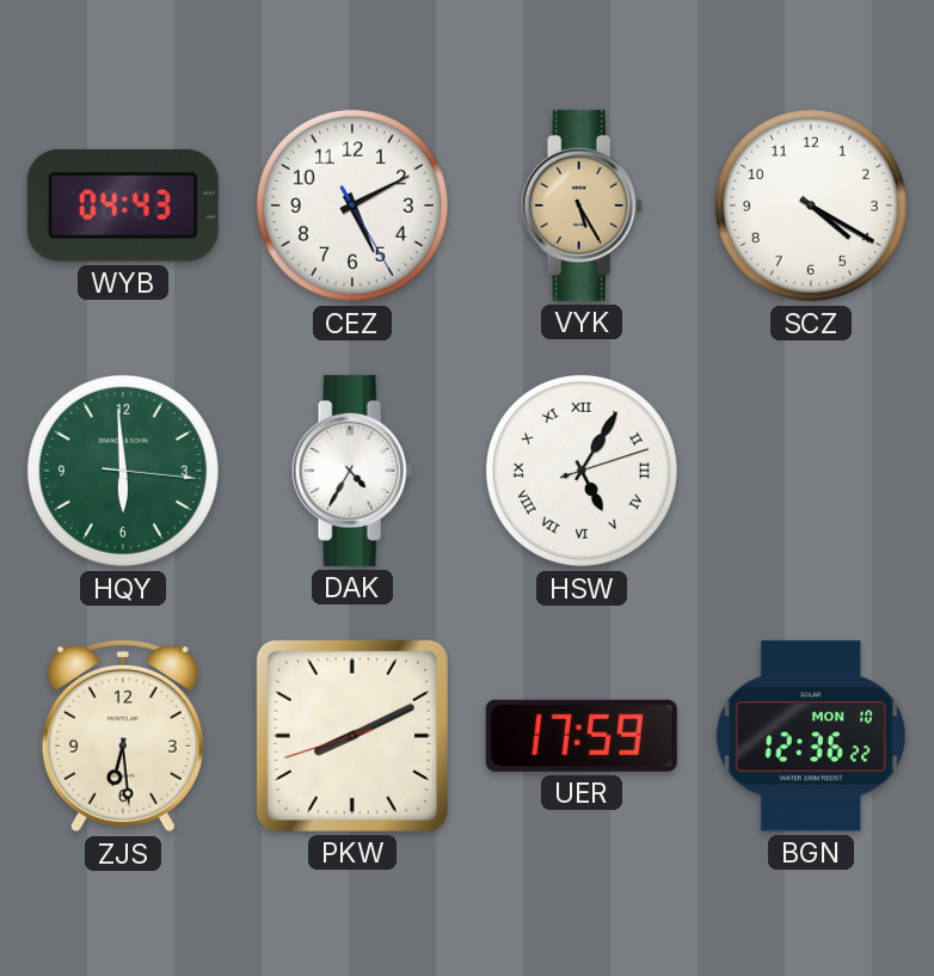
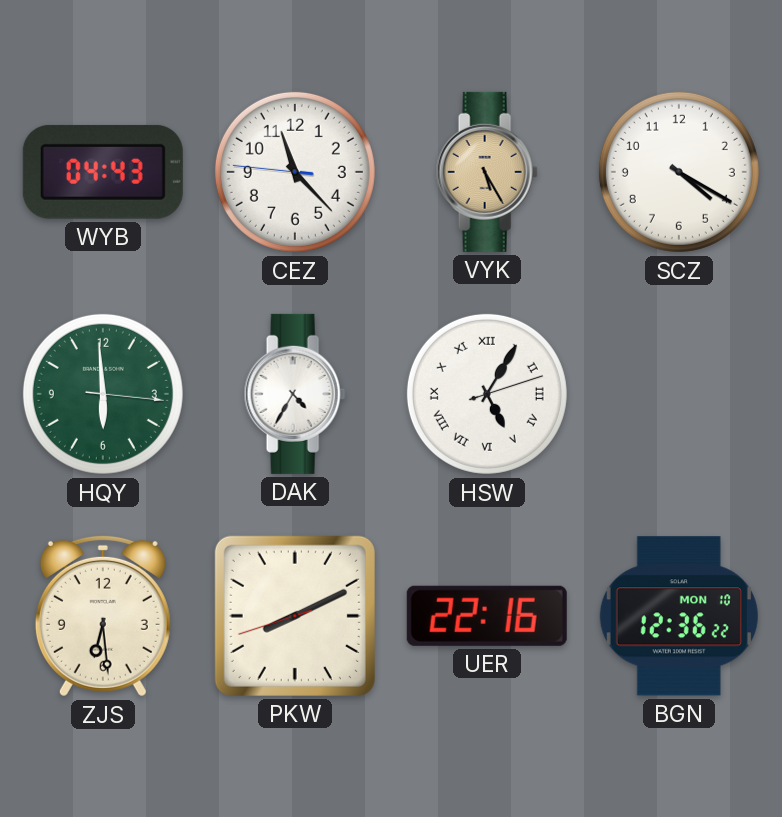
CEZ: 5:10 -> 11:22 (295, 172)
UER: 17:59 -> 22:16 (487, 616)
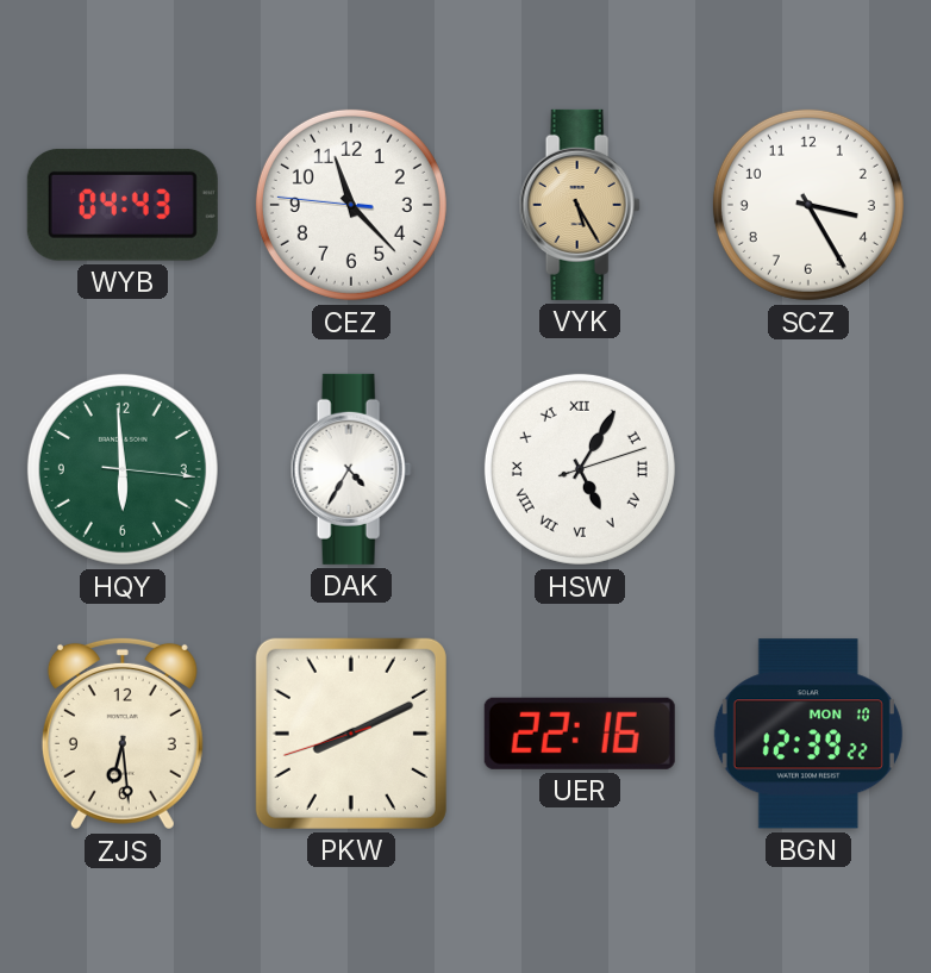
SCZ: 4:20 -> 3:25 (808, 205)
BGN: 12:36 -> 12:39 (808, 734)
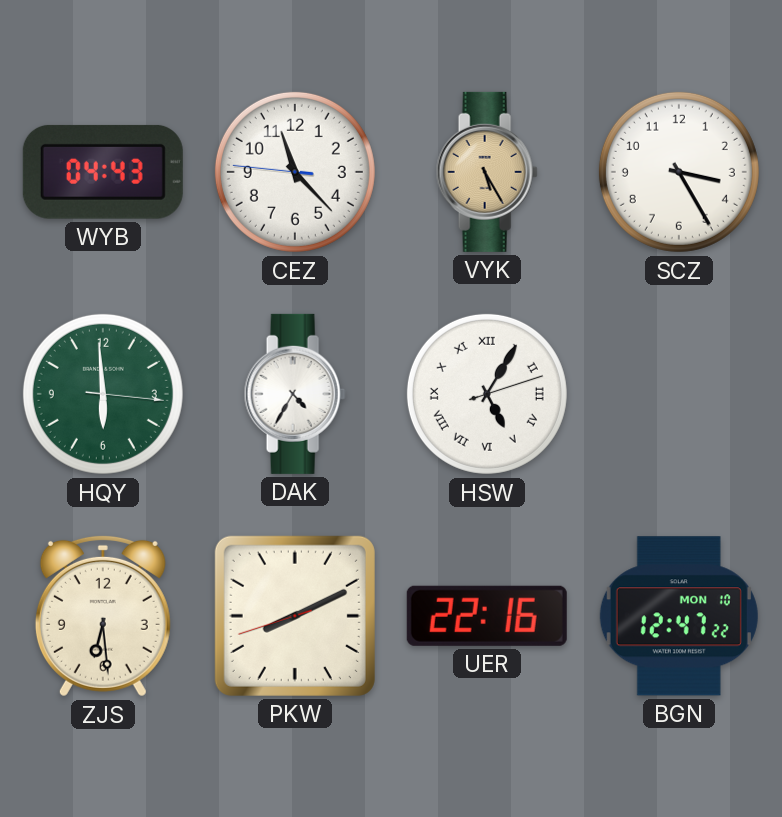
BGN: 12:39 -> 12:47 (679, 616)
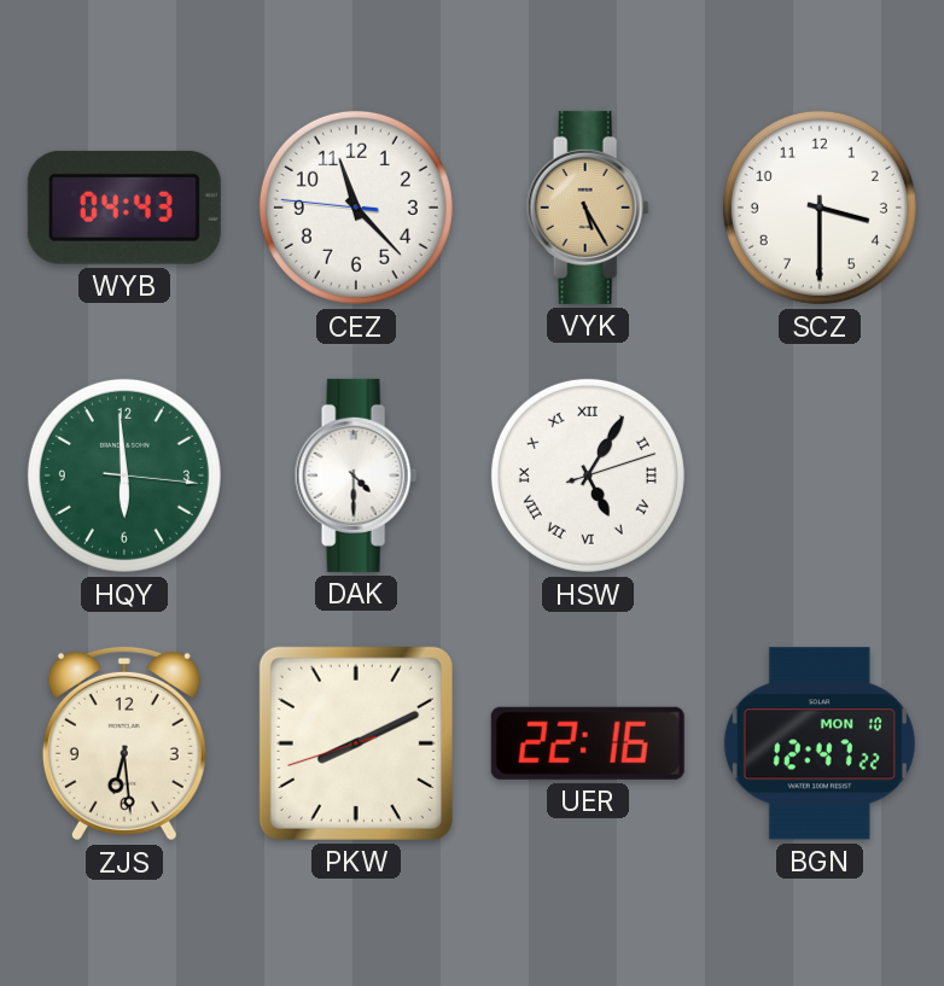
SCZ: 3:25 -> 3:30 (820, 208)
DAK: 4:35 -> 4:30 (356, 476)
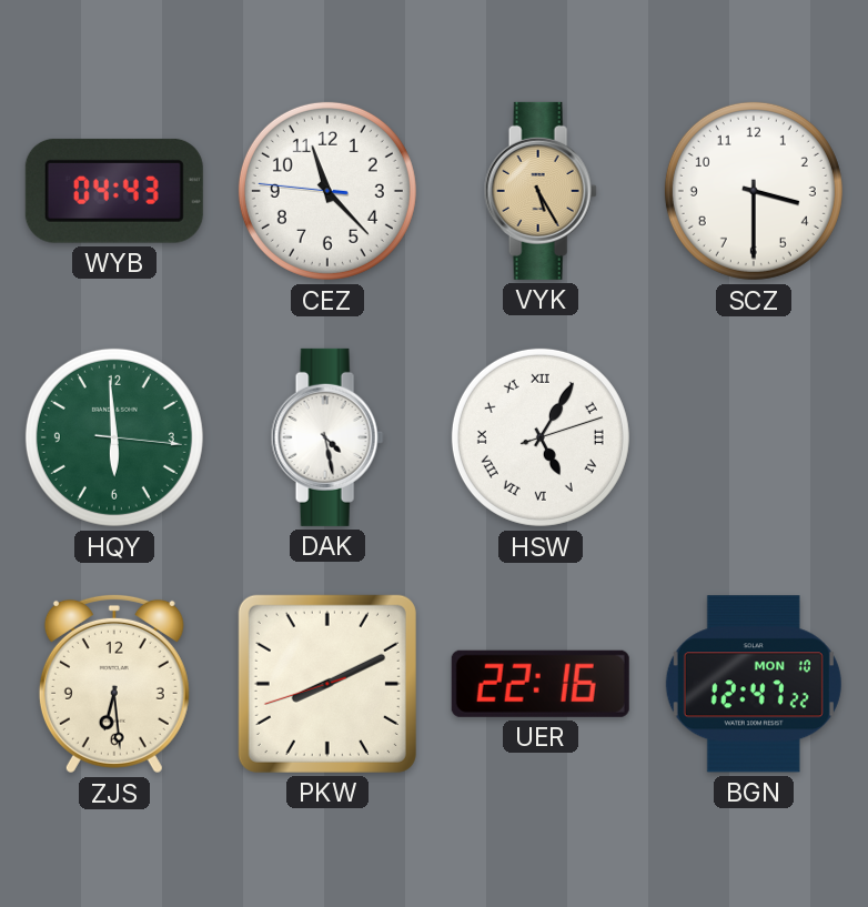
DAK: 4:30 -> 4:28 (327, 437)
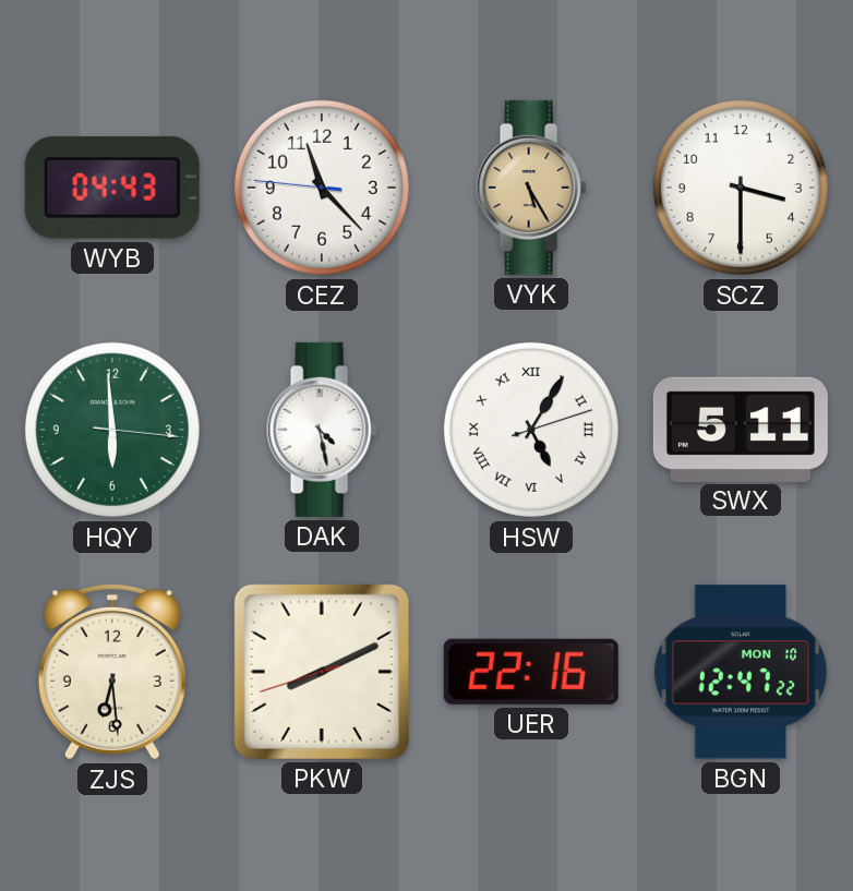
SWX: none -> 5:11 (741, 429)
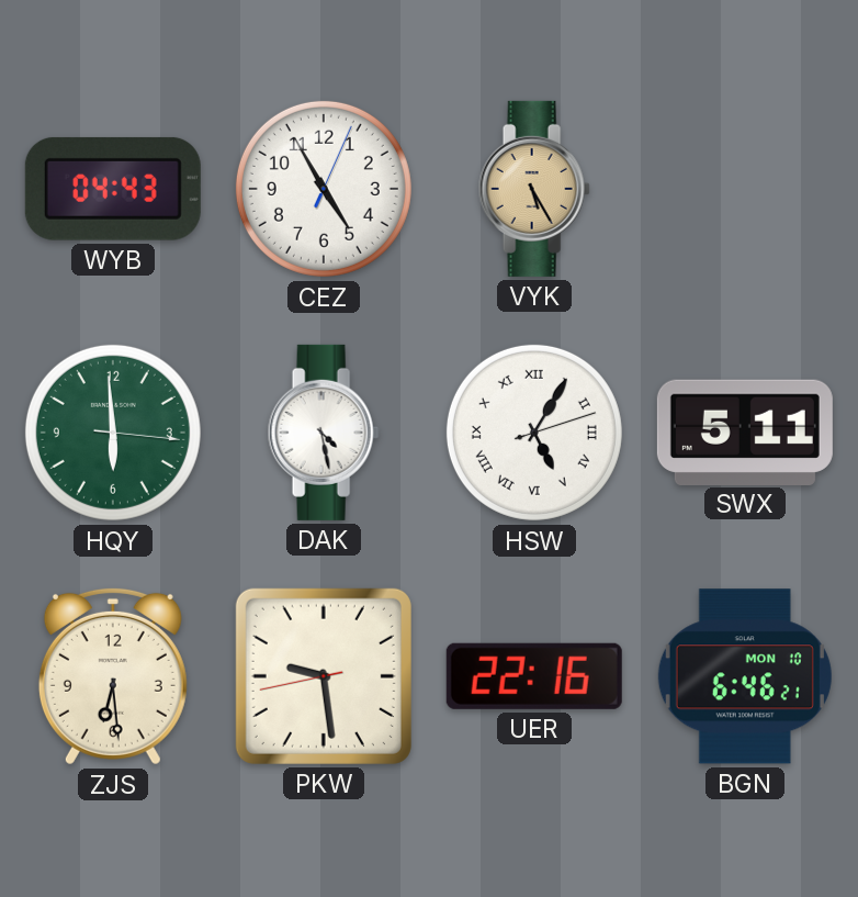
CEZ: 11:22 -> 4:55 (324, 189)
SCZ: 3:30 -> none (741, 188)
PKW: 8:10 -> 9:28 (324, 676)
BGN: 12:47 -> 6:46 (745, 676)
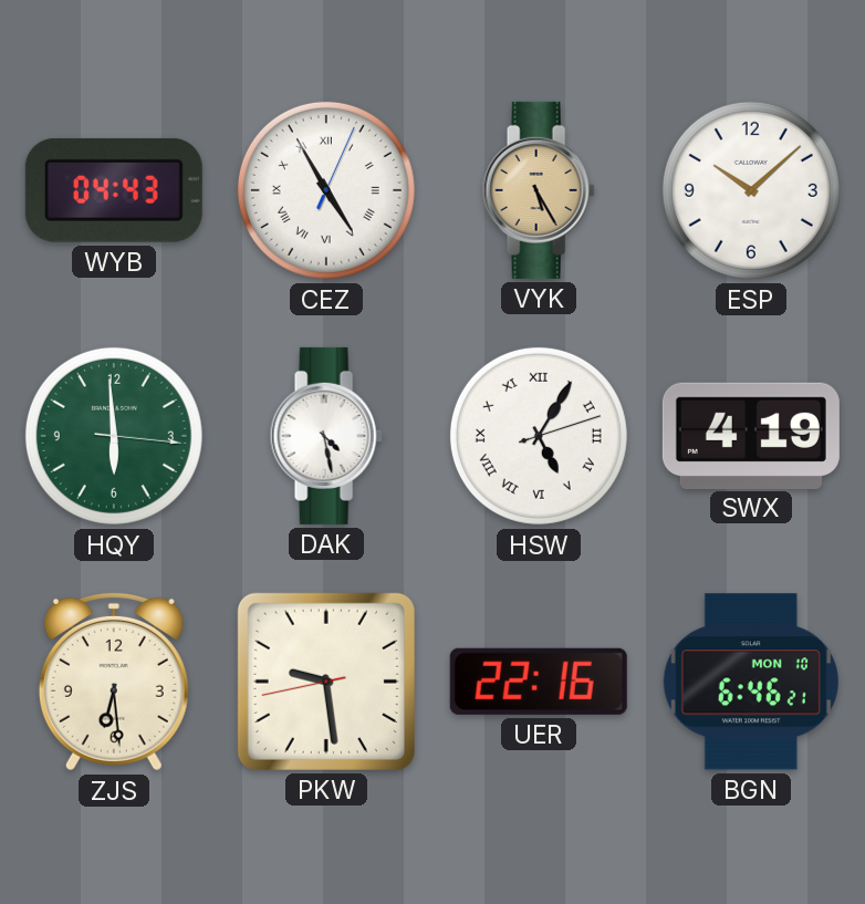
CEZ numerals: Arabic -> Roman (326, 190)
ESP: none -> 10:08 (751, 190)
SWX: 5:11 -> 4:19 (751, 435)
